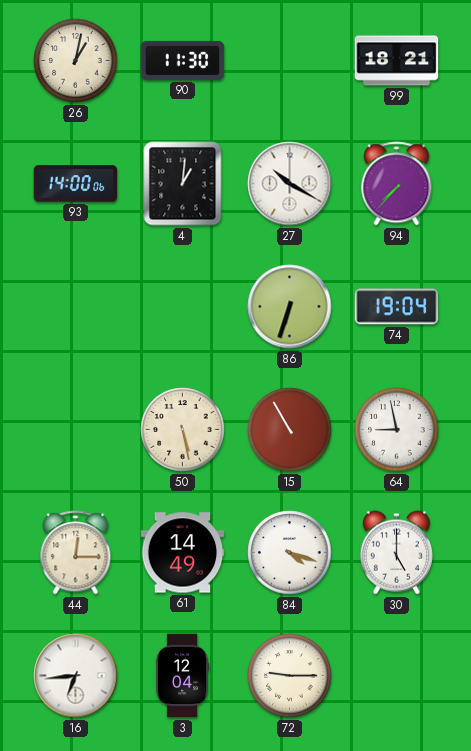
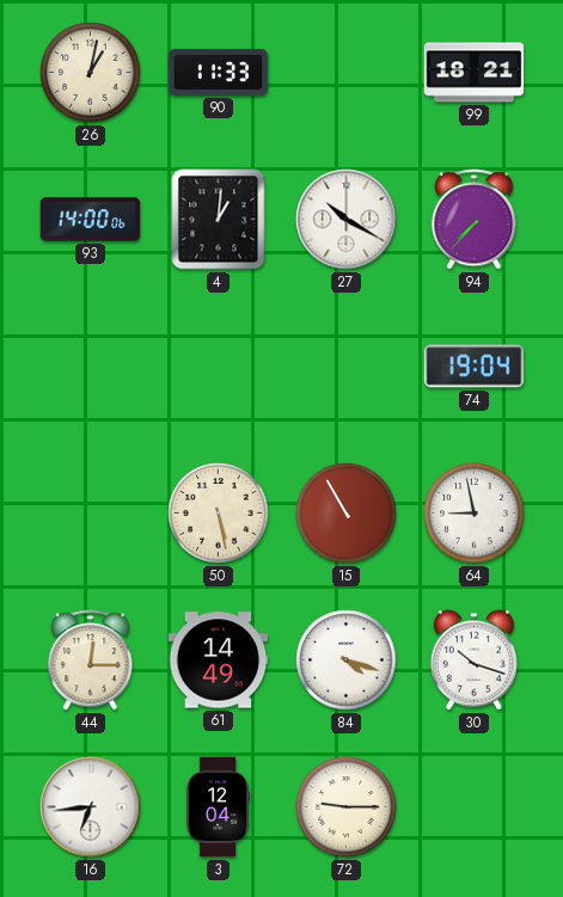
90: 11:30 -> 11:33 (219, 72)
86: 6:33 -> none (290, 307)
30: 5:00 -> 10:18 (473, 661)
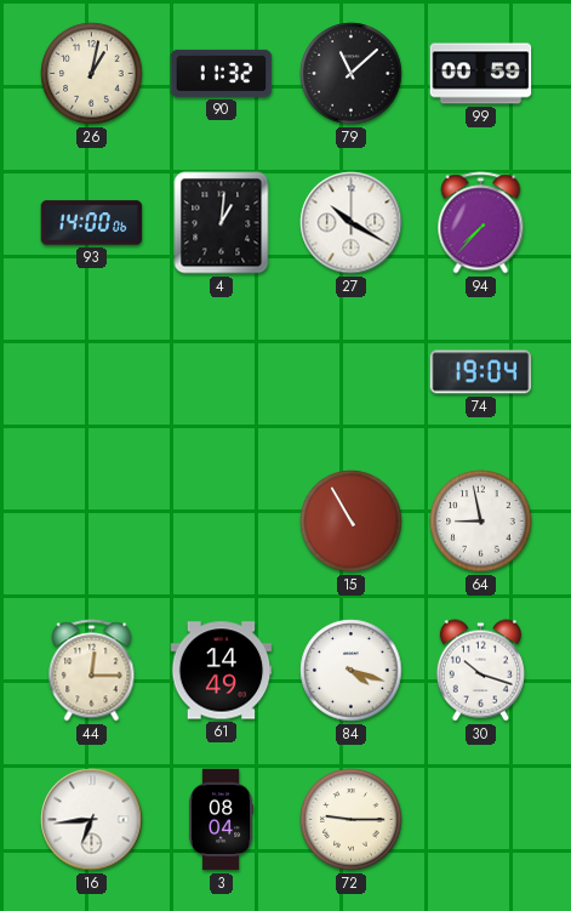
90: 11:33 -> 11:32 (222, 73)
79: none -> 11:08 (352, 74)
99: 18:21 -> 00:59 (481, 74)
50: 5:28 -> none (219, 514)
3: 12:04 -> 08:04 (222, 820)
